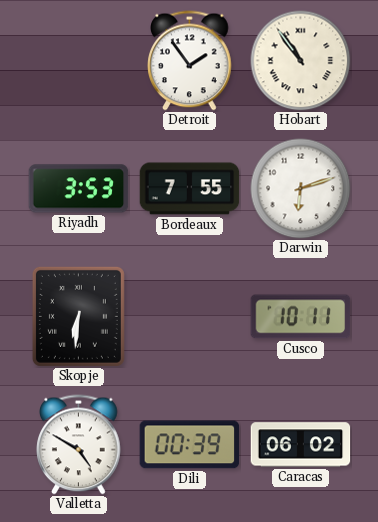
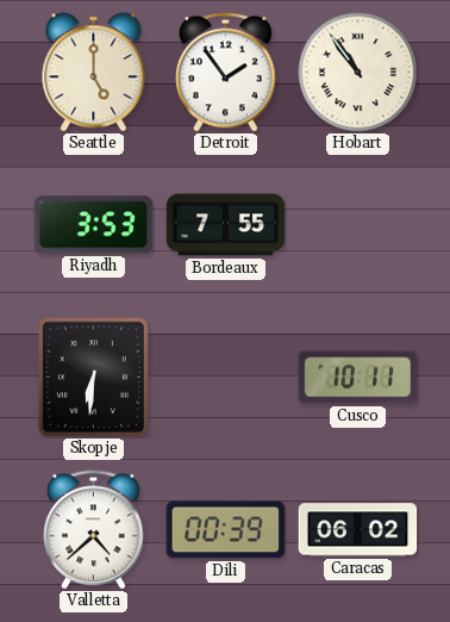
Seattle: none -> 5:00 (94, 73)
Darwin: 6:12 -> none (301, 189)
Valletta: 4:50 -> 4:38 (94, 530)
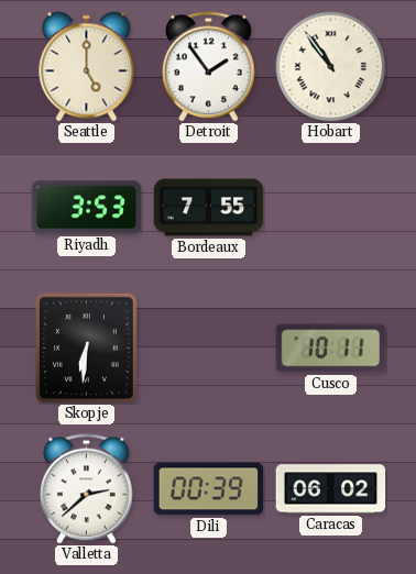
Valletta: 4:38 -> 2:38 (87, 489)
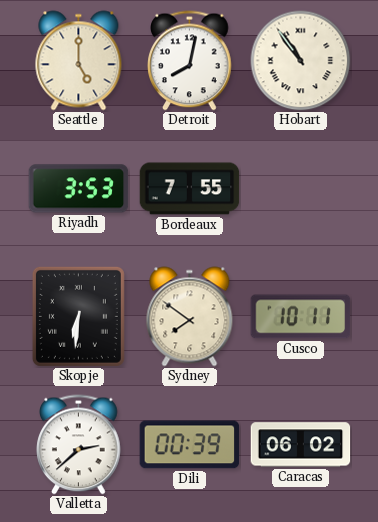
Detroit: 1:54 -> 8:02 (190, 61)
Sydney: none -> 7:51 (190, 317)
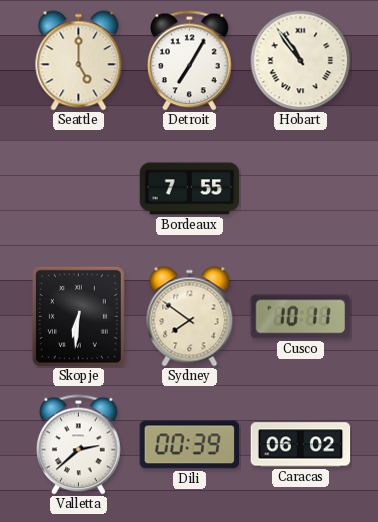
Detroit: 8:02 -> 7:05 (190, 61)
Riyadh: 3:53 -> none (79, 189)
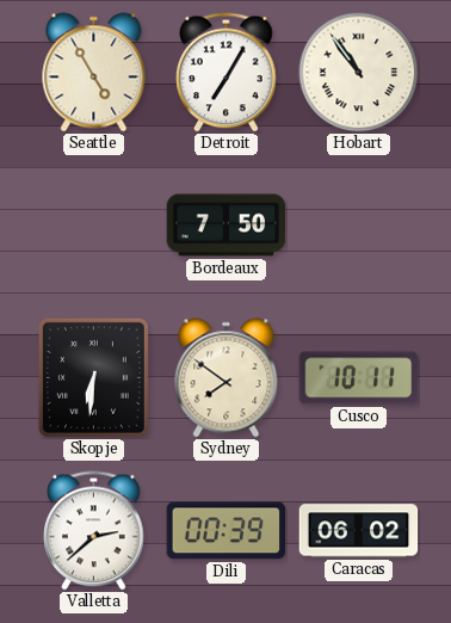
Seattle: 5:00 -> 4:55 (94, 73)
Bordeaux: 7:55 -> 7:50 (227, 226)
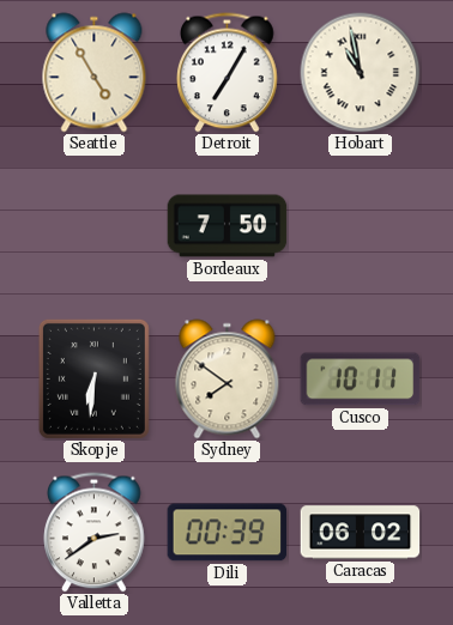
Hobart: 10:54 -> 10:58 (361, 73)
Valletta: 2:38 -> 2:39 (95, 533)
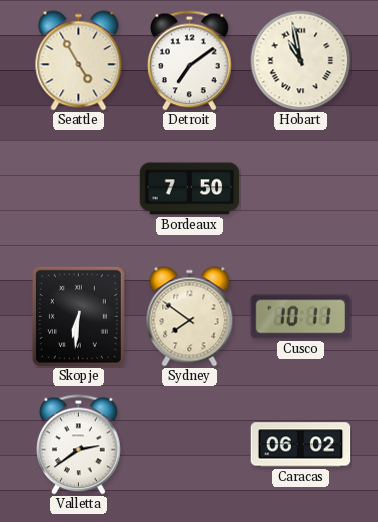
Detroit: 7:05 -> 7:09 (190, 61)
Dili: 00:39 -> none (228, 533)
